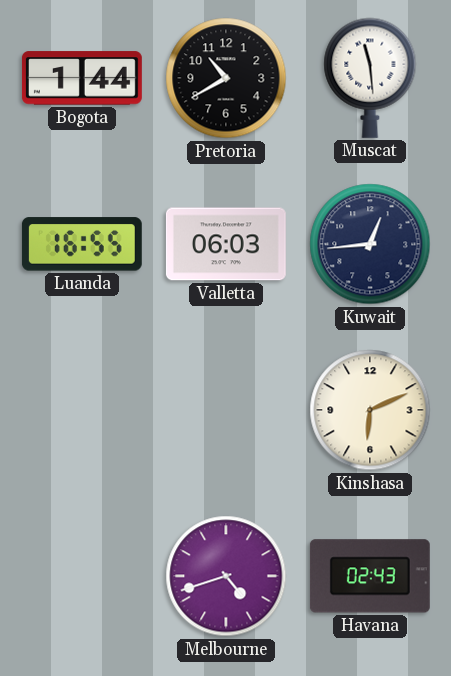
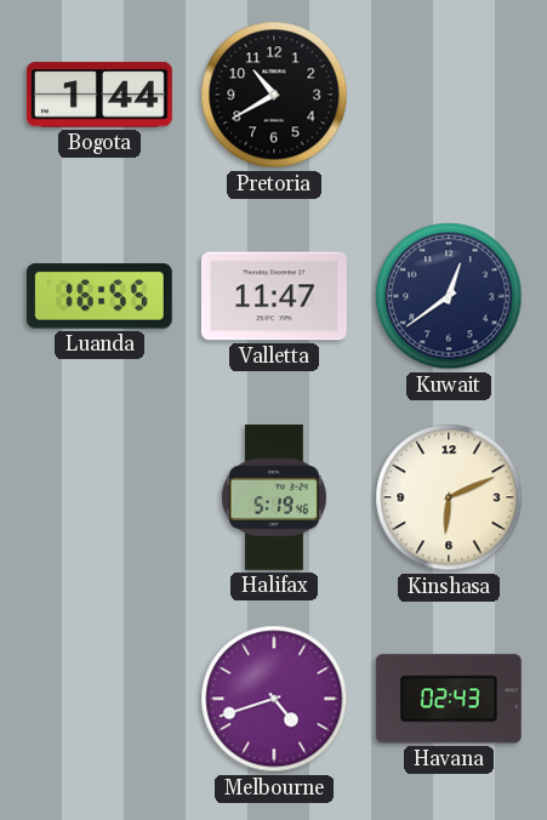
Muscat: 11:29 -> none (370, 78)
Valletta: 06:03 -> 11:47 (274, 296)
Kuwait: 12:44 -> 12:39 (449, 296)
Halifax: none -> 5:19 (274, 497)
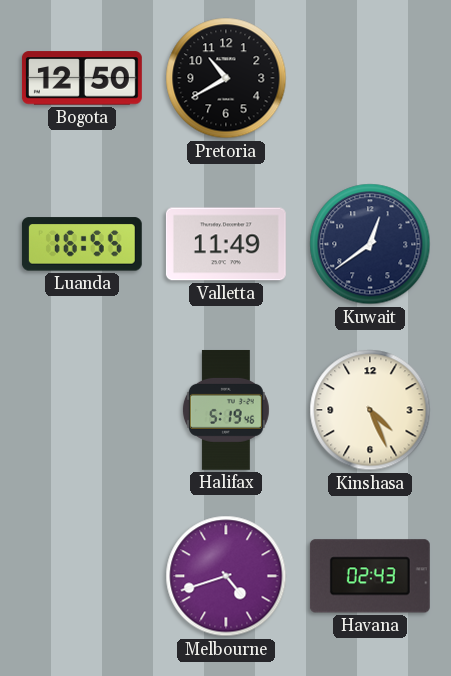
Bogota: 1:44 -> 12:50 (82, 78)
Valletta: 11:47 -> 11:49 (226, 244)
Kinshasa: 6:11 -> 4:26 (370, 410)
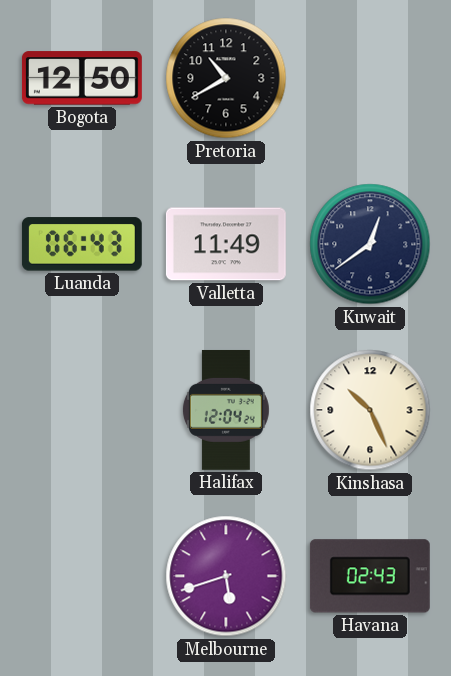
Luanda: 16:55 -> 06:43 (82, 244)
Halifax: 5:19 -> 12:04 (226, 410)
Kinshasa: 4:26 -> 10:26 (370, 410)
Melbourne: 4:42 -> 5:42 (226, 576)
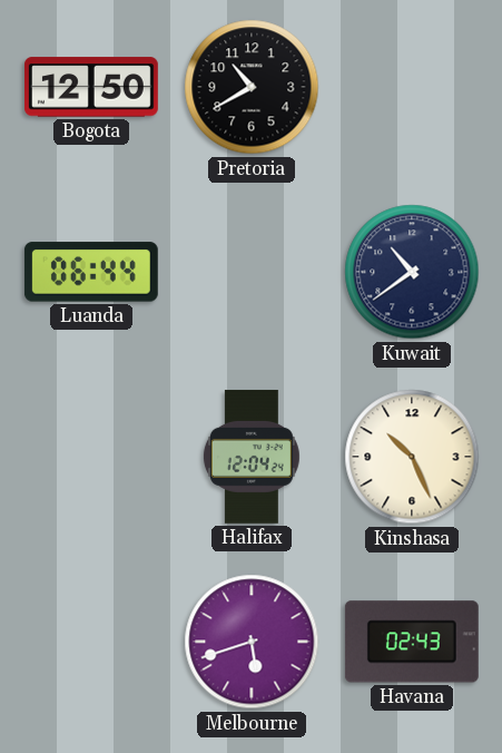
Luanda: 06:43 -> 06:44 (91, 272)
Valletta: 11:49 -> none (226, 244)
Kuwait: 12:39 -> 10:39 (412, 272)
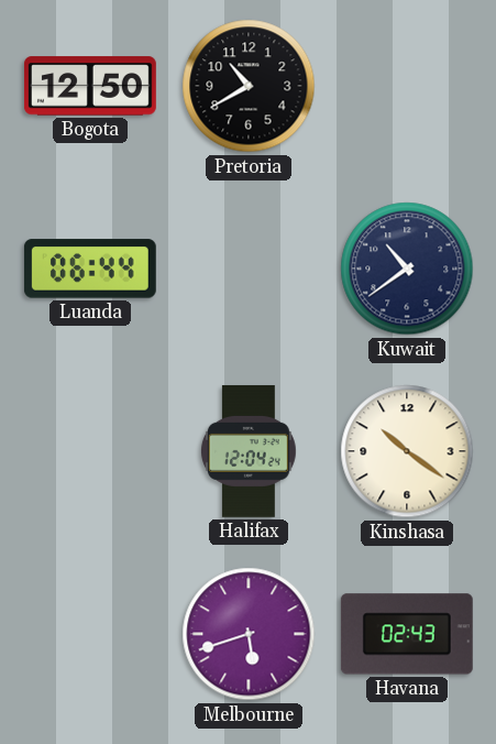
Kinshasa: 10:26 -> 10:21 (407, 451)
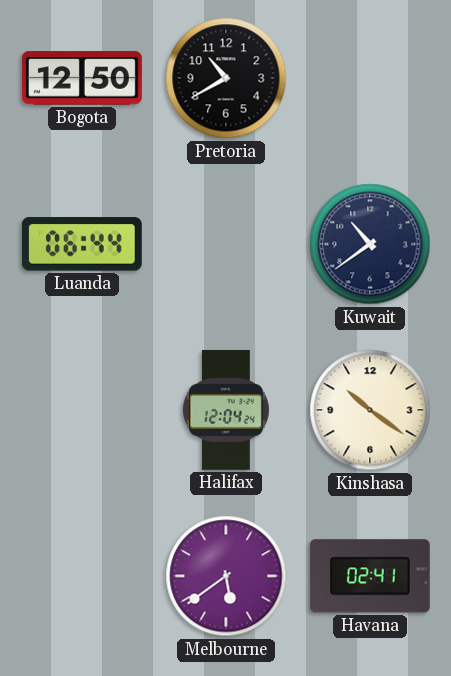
Melbourne: 5:42 -> 5:39 (226, 576)
Havana: 02:43 -> 02:41 (370, 576)
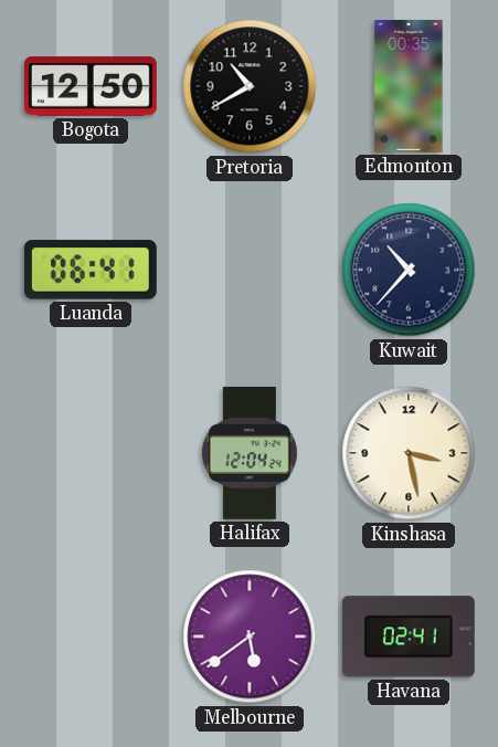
Edmonton: none -> 00:35 (409, 86)
Luanda: 06:44 -> 06:41 (91, 270)
Kuwait: 10:39 -> 10:37 (409, 270)
Kinshasa: 10:21 -> 3:28 (409, 453)
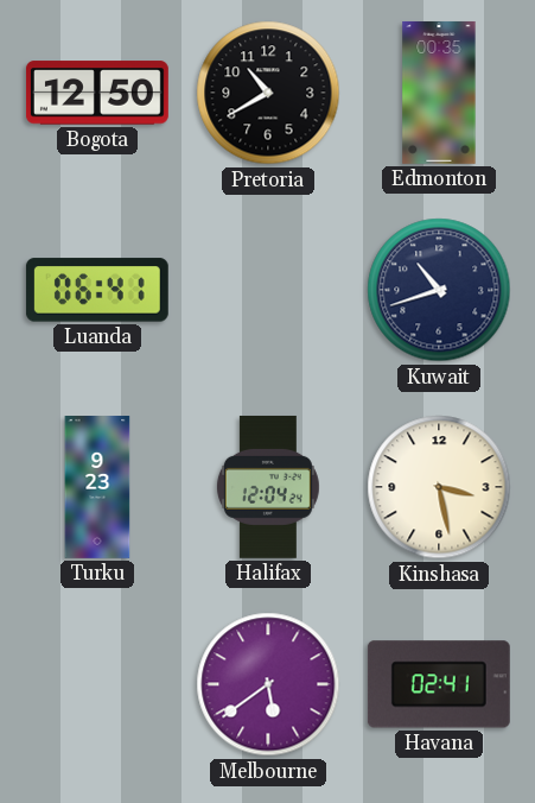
Kuwait: 10:37 -> 10:42 (439, 290)
Turku: none -> 9:23 (97, 488)
